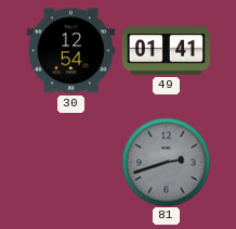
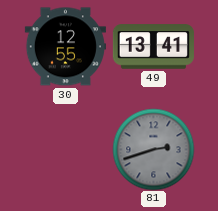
30: 12:54 -> 12:55 (65, 47)
49: 01:41 -> 13:41 (153, 47)
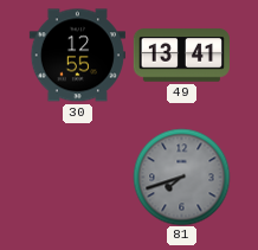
81: 2:42 -> 7:42 (181, 177)
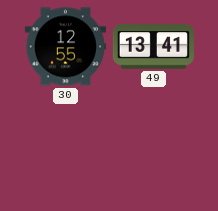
81: 7:42 -> none (181, 177)
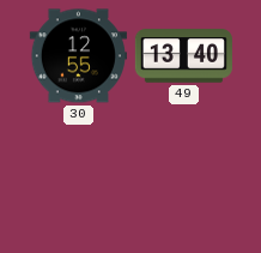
49: 13:41 -> 13:40 (183, 56)
